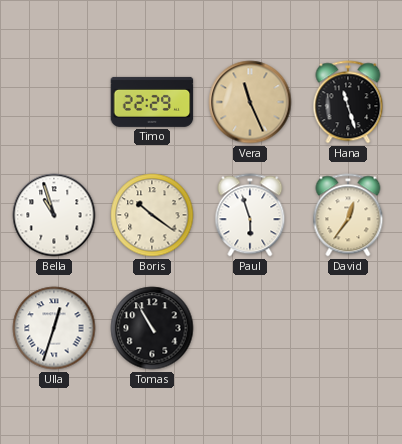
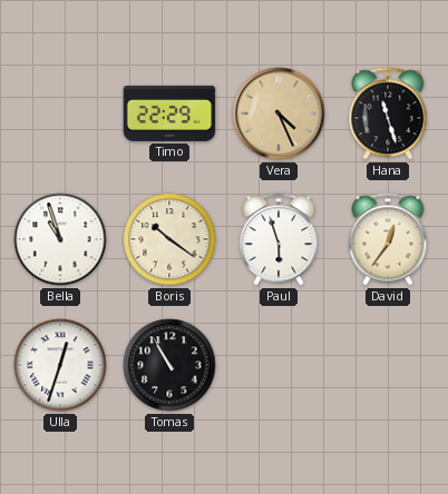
Vera: 11:26 -> 4:26 (279, 113)
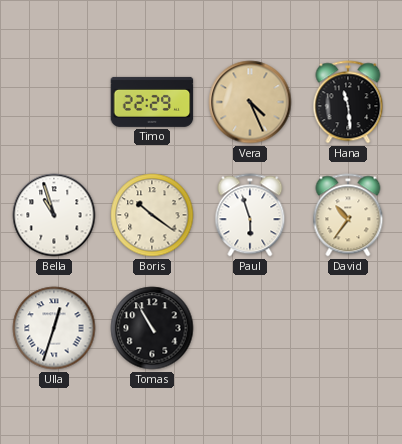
Hana: 11:27 -> 11:29 (348, 102)
David: 12:36 -> 10:36 (348, 215)
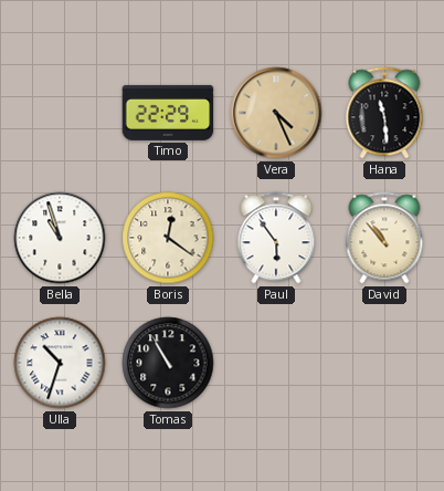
Boris: 10:21 -> 12:21 (168, 238)
Paul: 5:57 -> 5:54 (276, 238)
David: 10:36 -> 10:53 (384, 238)
Ulla: 12:33 -> 10:33 (60, 363)
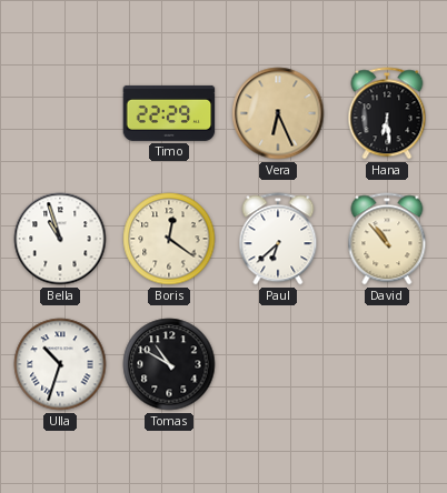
Vera: 4:26 -> 6:26 (278, 113)
Hana: 11:29 -> 6:29 (387, 113)
Paul: 5:54 -> 6:38 (278, 239)
Tomas: 10:55 -> 10:50 (169, 364)
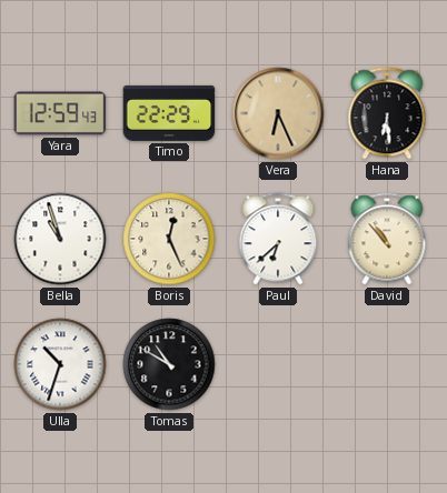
Yara: none -> 12:59 (60, 113)
Boris: 12:21 -> 12:26 (169, 239)
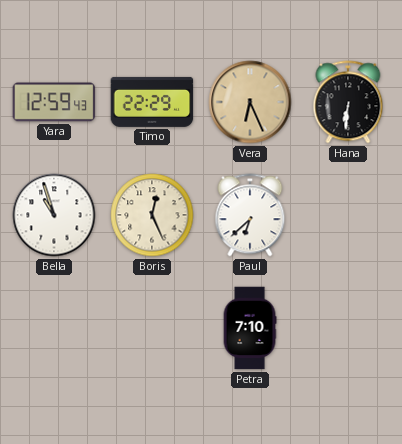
Hana: 6:29 -> 6:31 (348, 102)
David: 10:53 -> none (387, 239)
Ulla: 10:33 -> none (60, 364)
Tomas: 10:50 -> none (169, 364)
Petra: none -> 7:10 (250, 328)
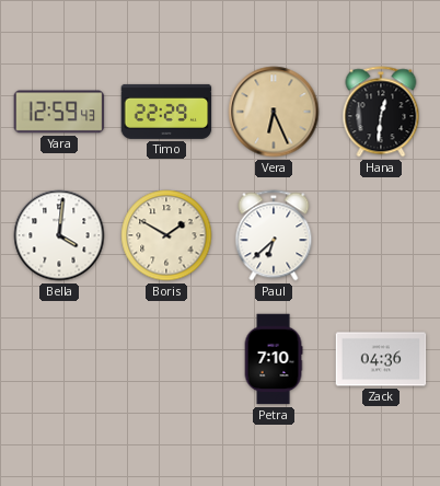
Hana: 6:31 -> 12:31 (381, 112)
Bella: 10:57 -> 4:01 (59, 235)
Boris: 12:26 -> 1:50 (166, 235)
Zack: none -> 04:36 (381, 359)
